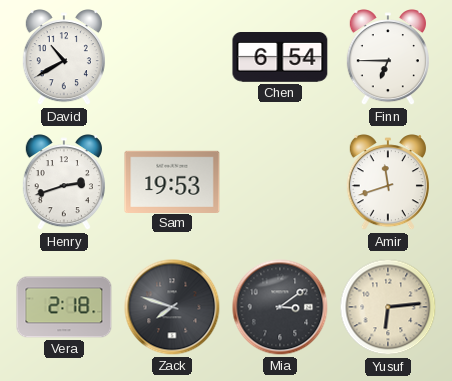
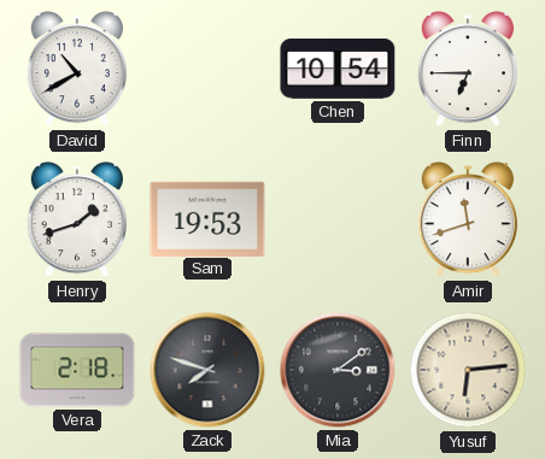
Chen: 6:54 -> 10:54 (338, 70)
Henry: 2:42 -> 1:42 (77, 220)
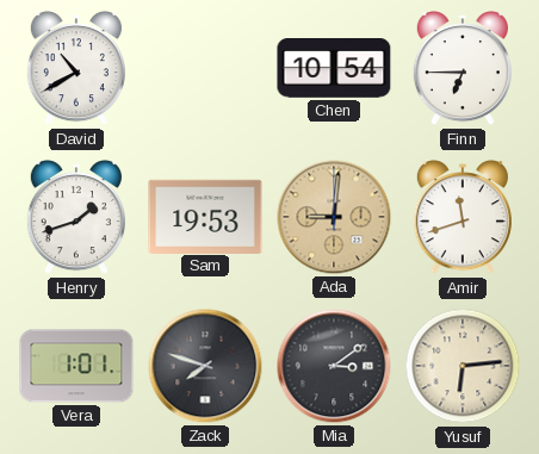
Ada: none -> 9:01 (334, 217)
Vera: 2:18 -> 1:01 (76, 366)
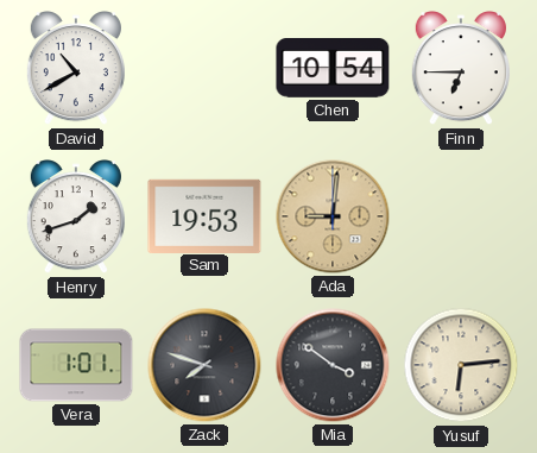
Amir: 11:42 -> none (463, 218)
Mia: 3:09 -> 3:51 (333, 365)
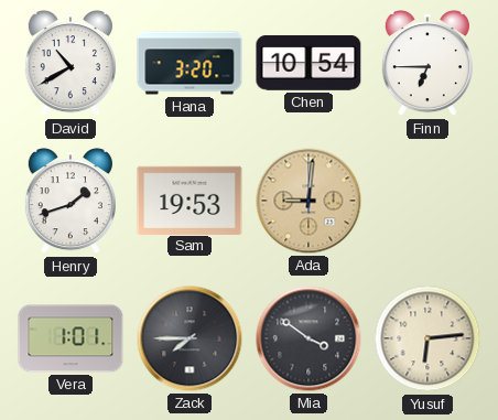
Hana: none -> 3:20 (190, 63)
Zack: 7:48 -> 7:45 (190, 338)
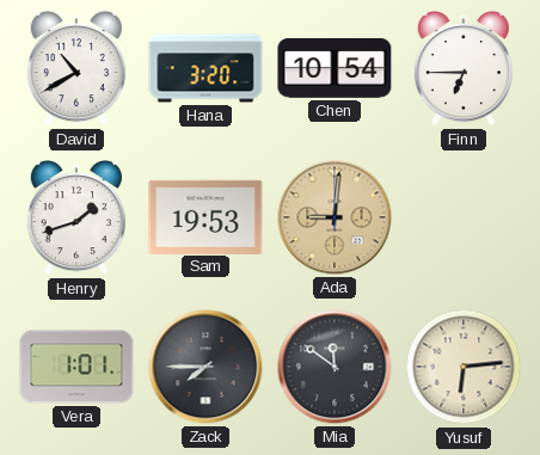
Mia: 3:51 -> 11:51 (335, 367)
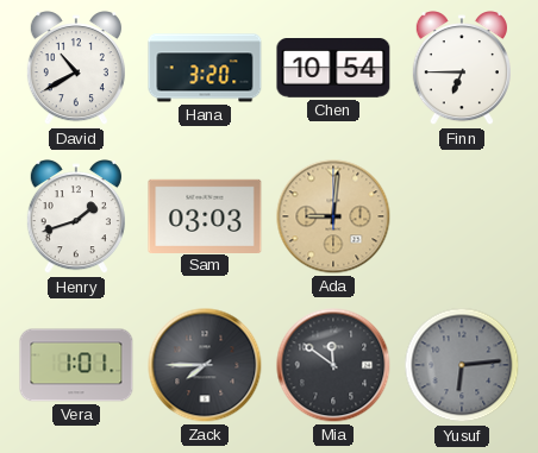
Sam: 19:53 -> 03:03 (205, 215)
Yusuf dial: cream -> grey (462, 365)
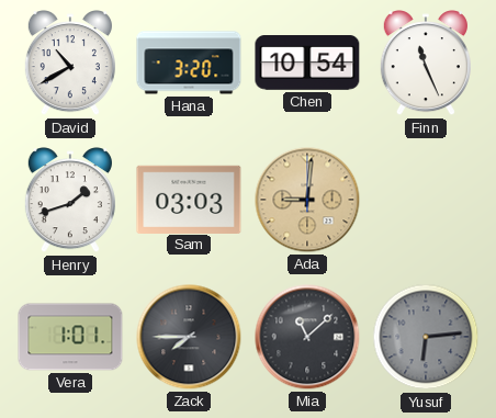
Finn: 6:45 -> 11:26 (426, 64)
Mia: 11:51 -> 11:08 (307, 337)
